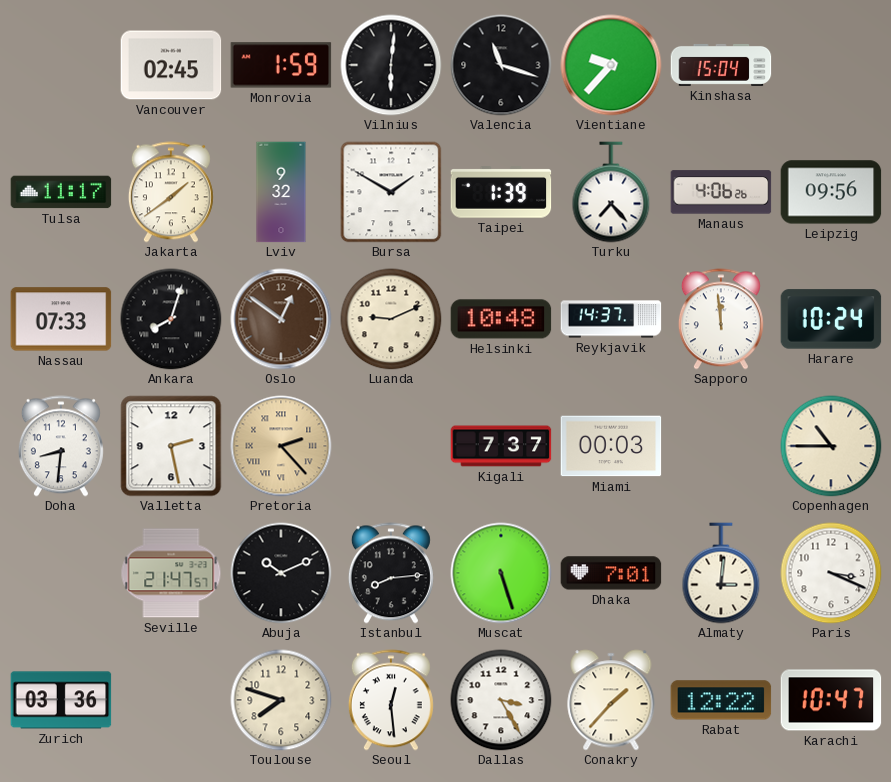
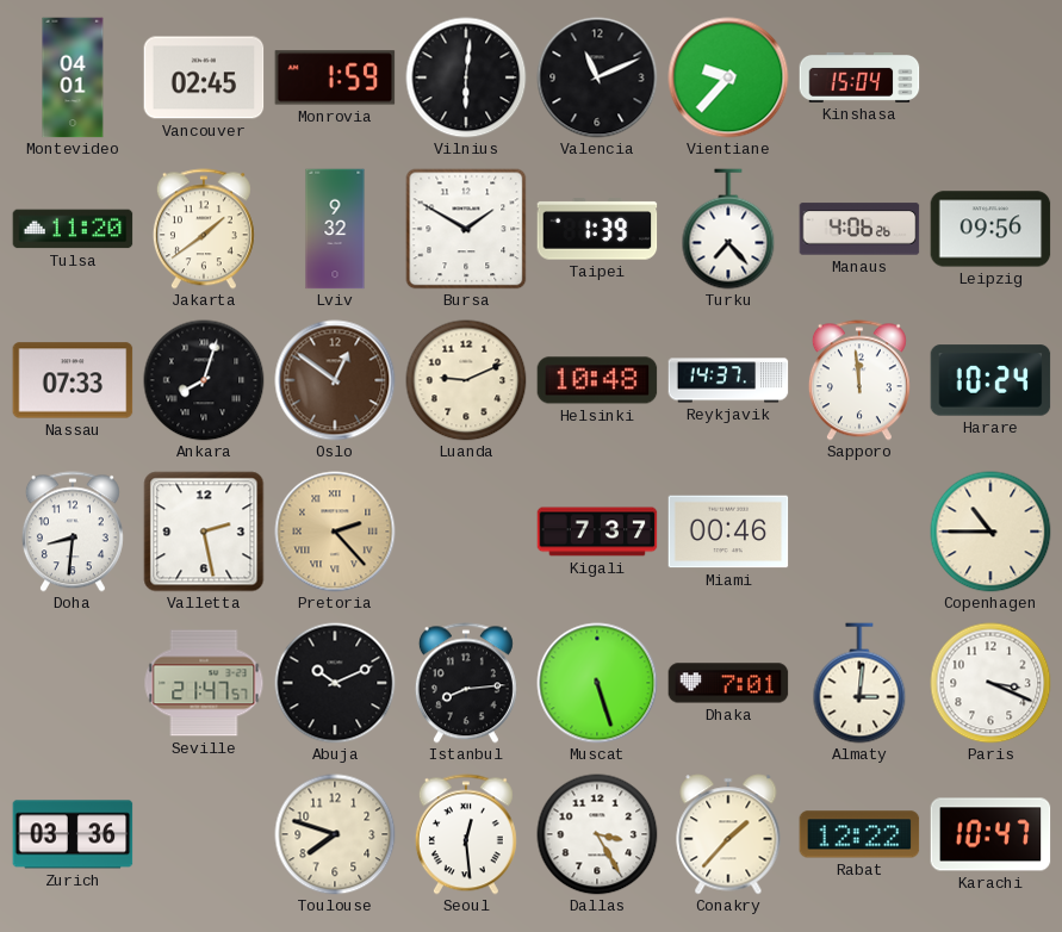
Montevideo: none -> 04:01 (73, 77)
Valencia: 11:18 -> 11:11 (597, 77)
Tulsa: 11:17 -> 11:20 (73, 229)
Miami: 00:03 -> 00:46 (728, 532)
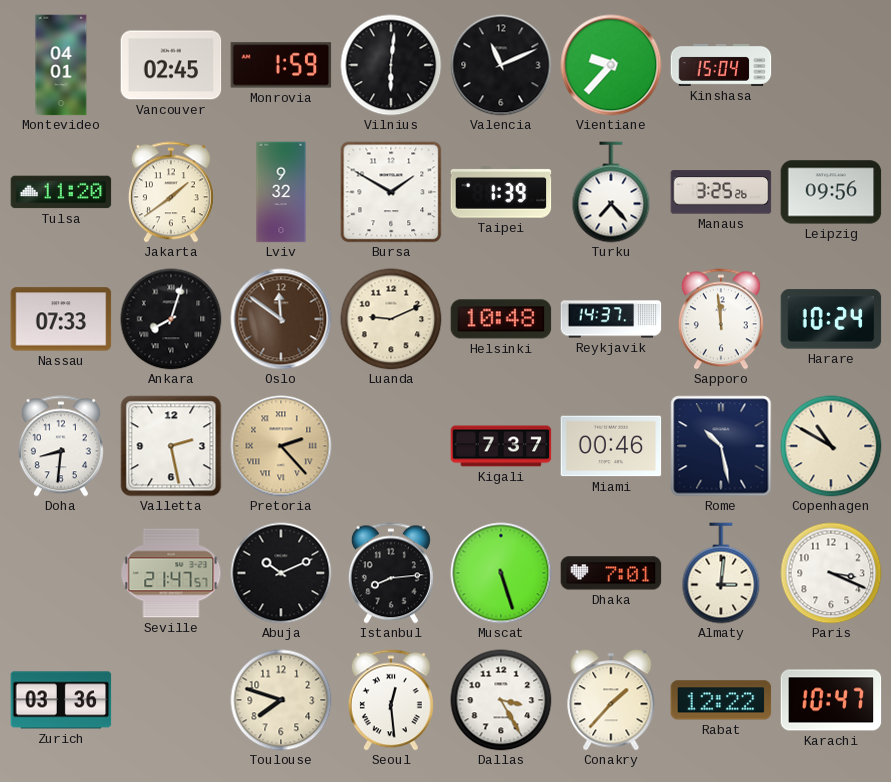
Manaus: 4:06 -> 3:25 (721, 192)
Oslo: 12:51 -> 11:51 (281, 319)
Rome: none -> 10:28 (721, 446)
Copenhagen: 10:45 -> 10:50 (831, 446)
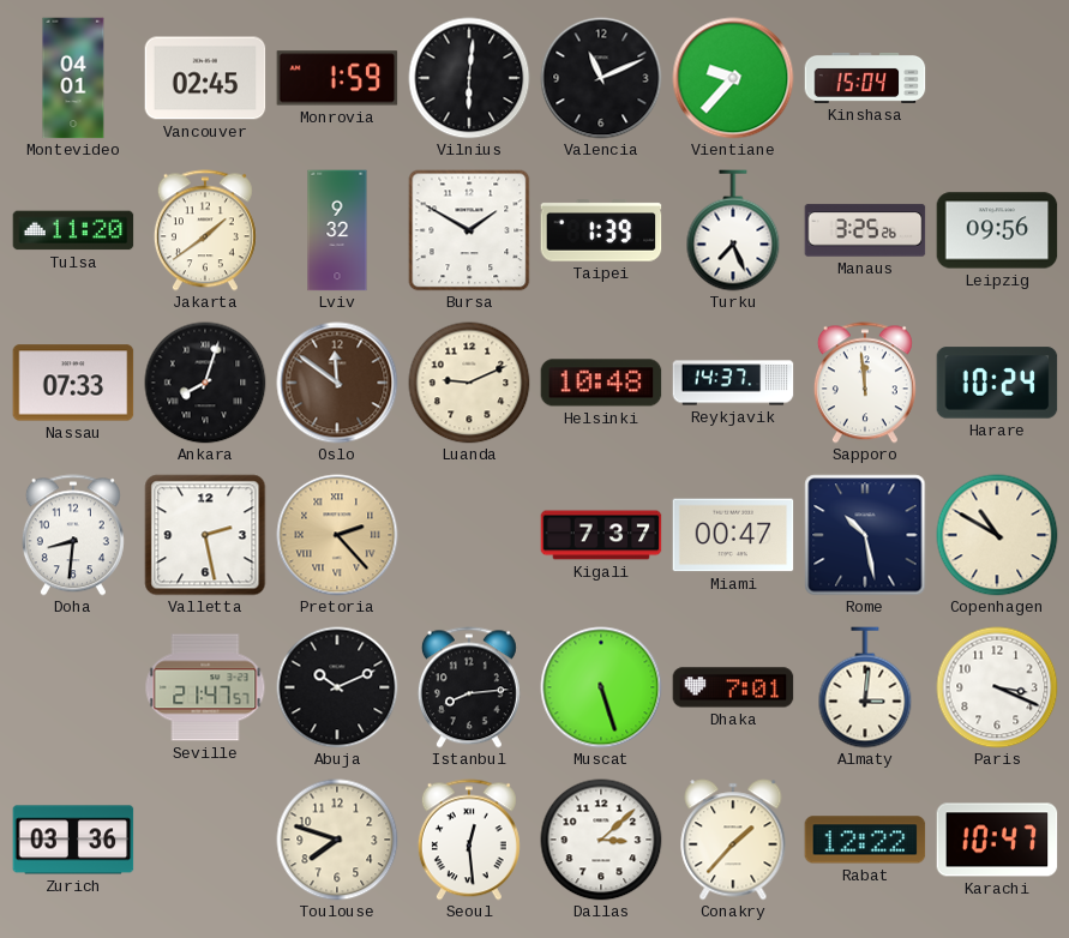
Turku: 7:23 -> 7:26 (733, 230)
Miami: 00:46 -> 00:47 (733, 535)
Dallas: 3:25 -> 3:08 (601, 840)
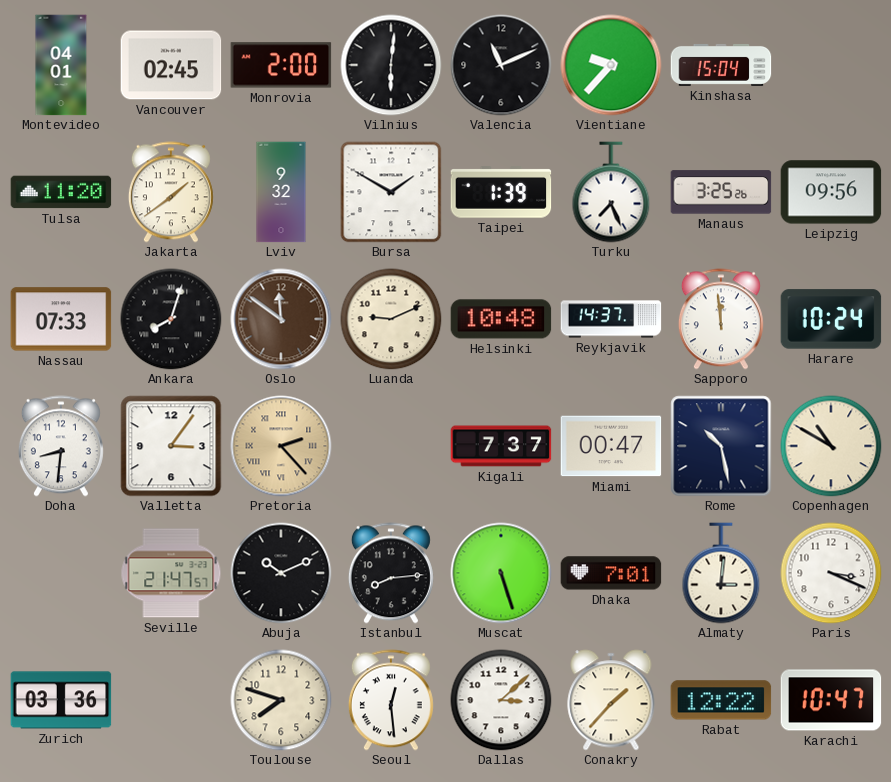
Monrovia: 1:59 -> 2:00 (281, 65)
Valletta: 2:28 -> 3:06 (171, 446)
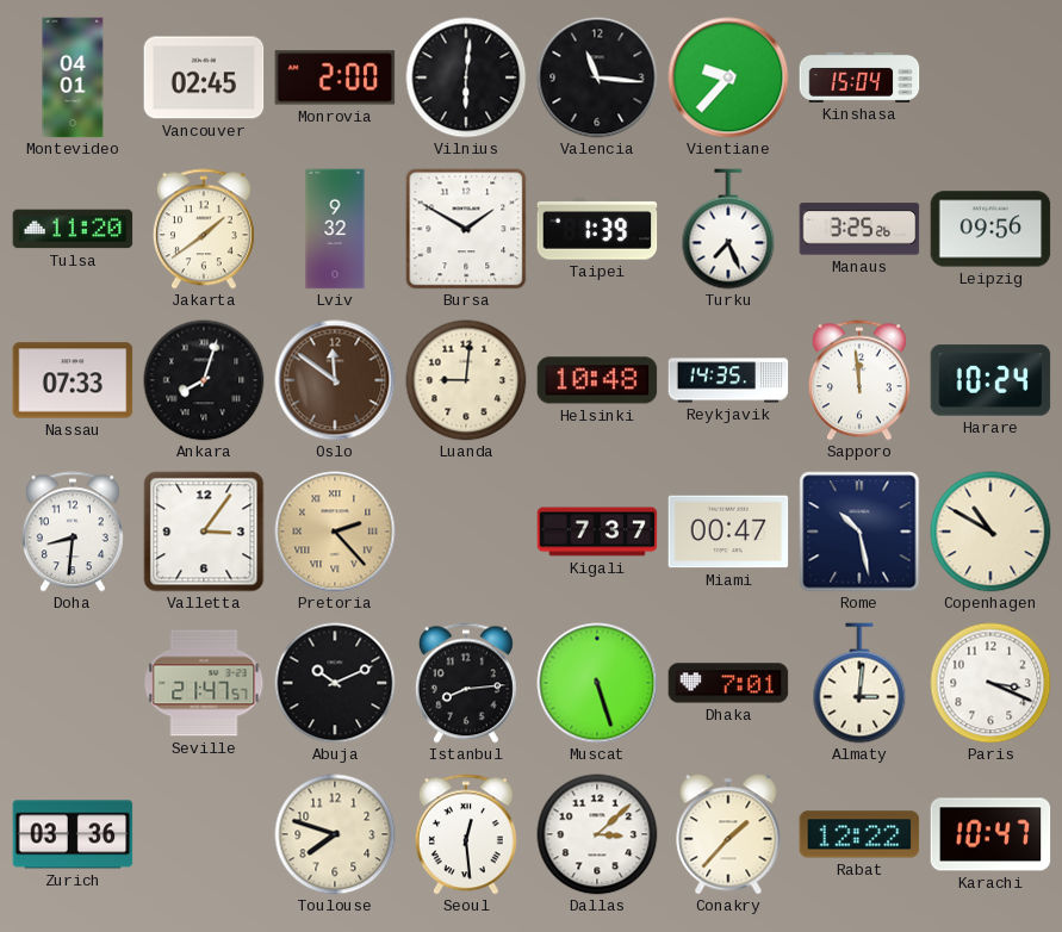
Valencia: 11:11 -> 11:16 (597, 77)
Luanda: 9:11 -> 9:01 (466, 380)
Reykjavik: 14:37 -> 14:35 (728, 380)
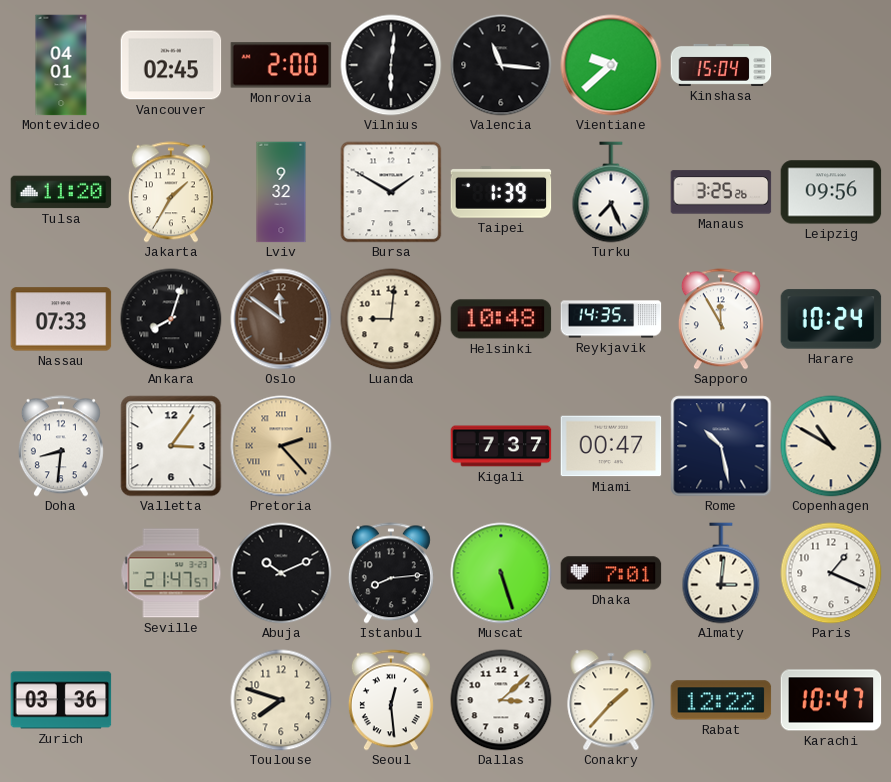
Vientiane: 9:37 -> 9:38 (611, 65)
Jakarta: 1:39 -> 1:35 (171, 192)
Sapporo: 11:59 -> 11:55 (721, 319)
Paris: 3:19 -> 1:19 (831, 573)
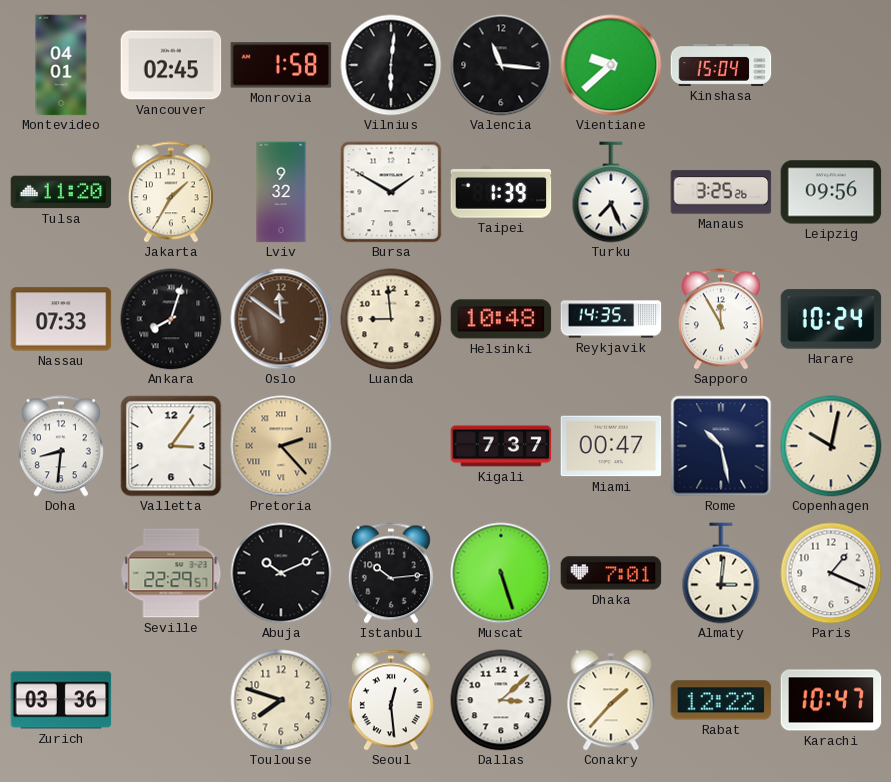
Monrovia: 2:00 -> 1:58 (281, 65)
Luanda: 9:01 -> 8:59 (391, 319)
Copenhagen: 10:50 -> 10:02 (831, 446)
Seville: 21:47 -> 22:29 (171, 573)
Istanbul: 8:14 -> 10:14 (391, 573)
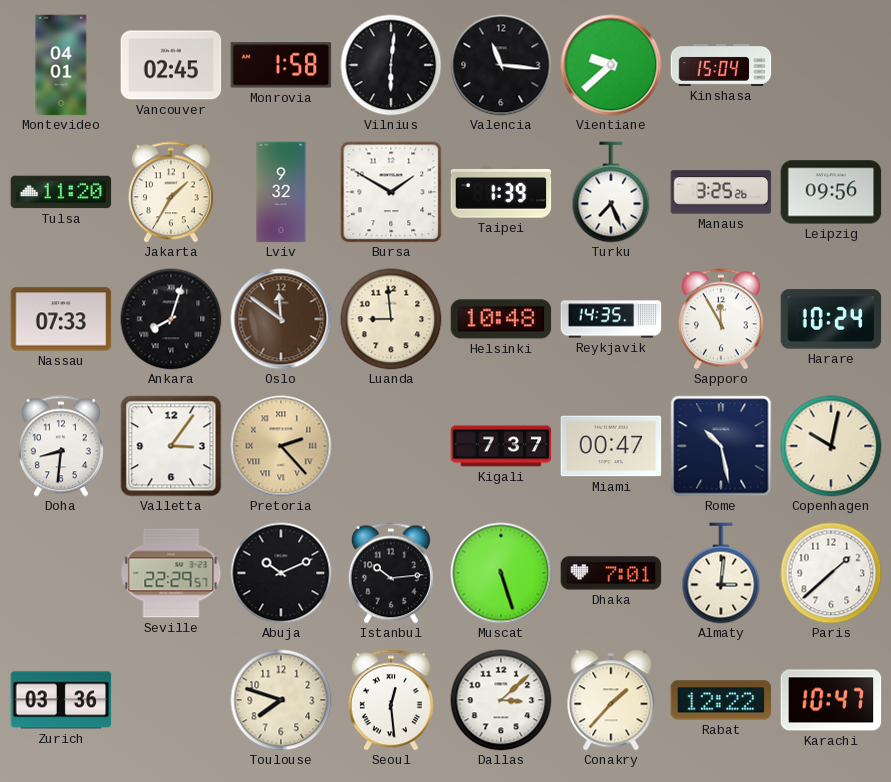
Paris: 1:19 -> 1:38 (831, 573)
